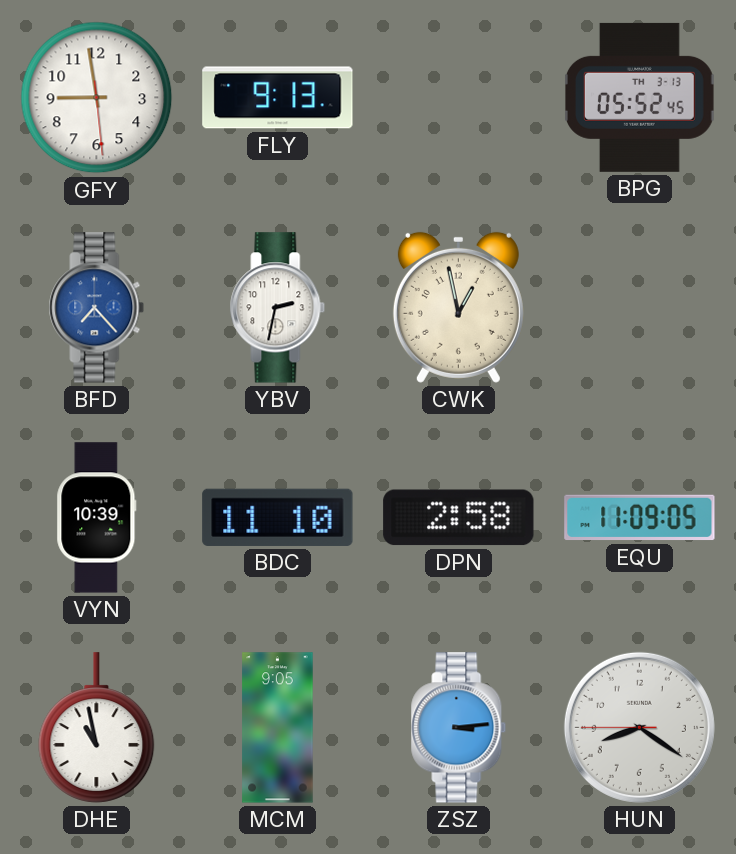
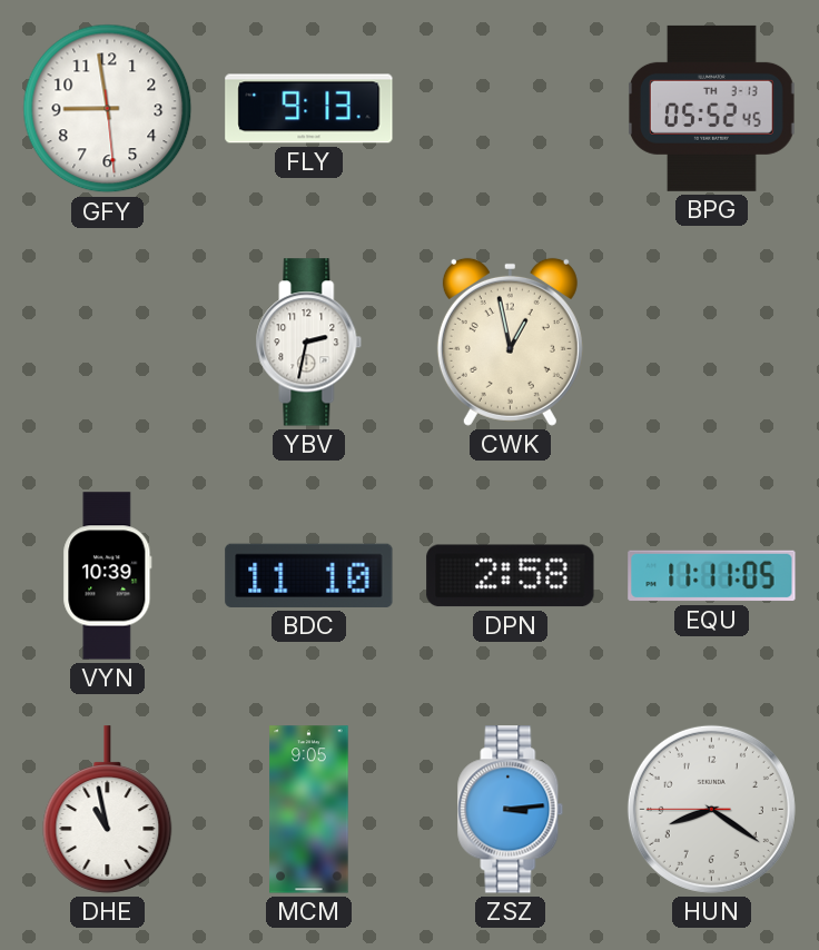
BFD: 7:23 -> none (97, 308)
EQU: 11:09 -> 11:11 (712, 576)
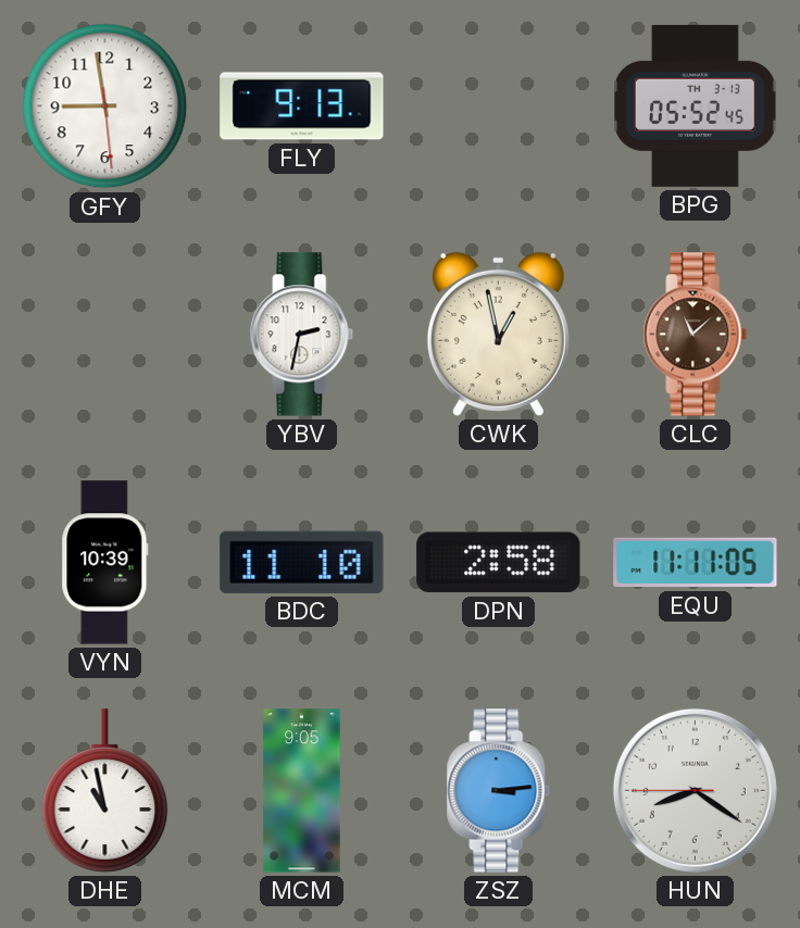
CLC: none -> 11:08 (696, 335)
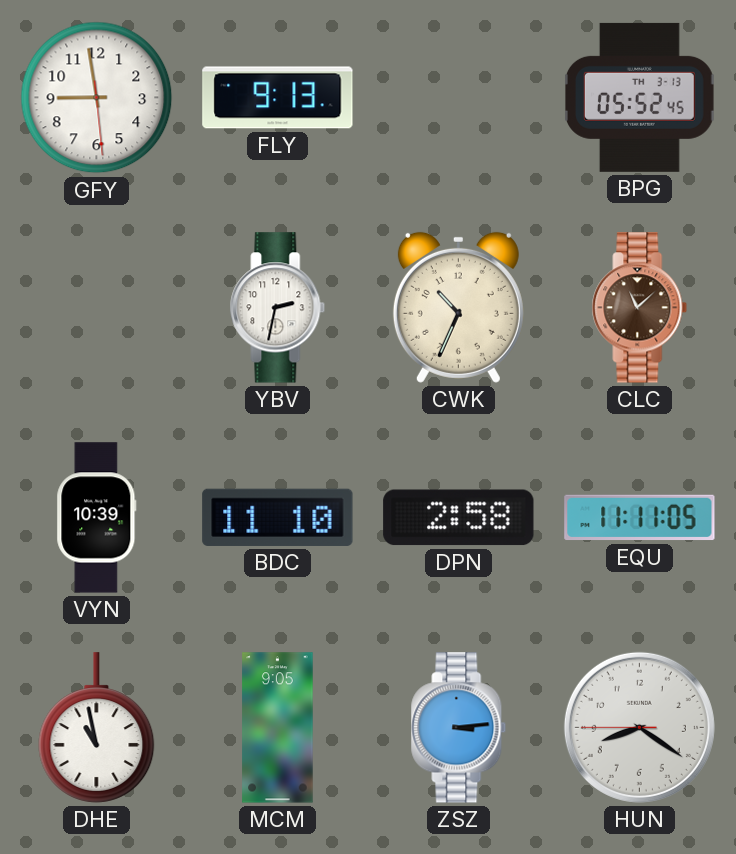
CWK: 12:58 -> 10:34 (458, 307)
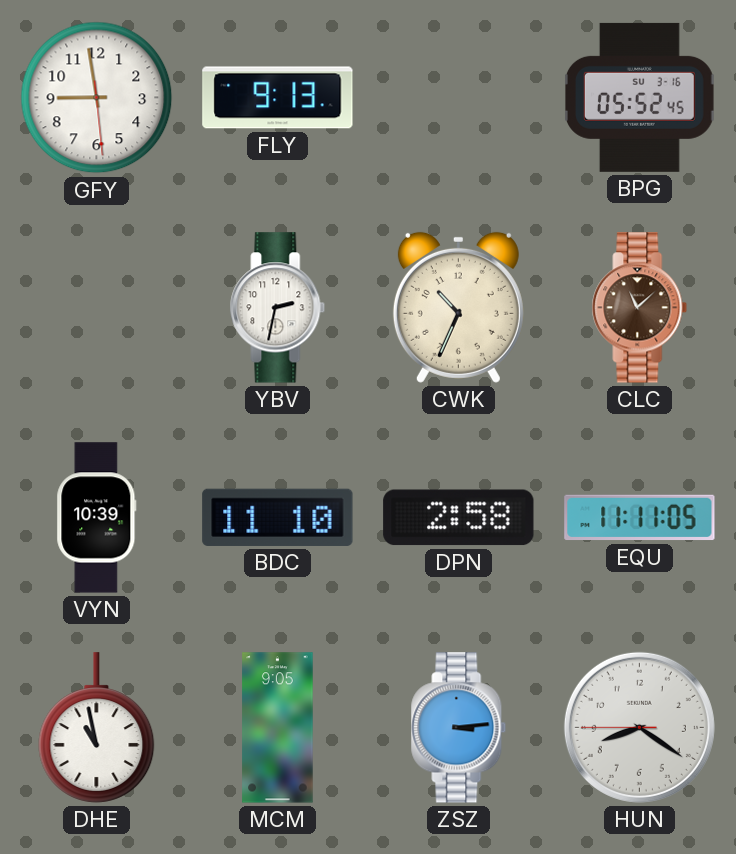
BPG date: TH 3-13 -> SU 3-16 (640, 97)
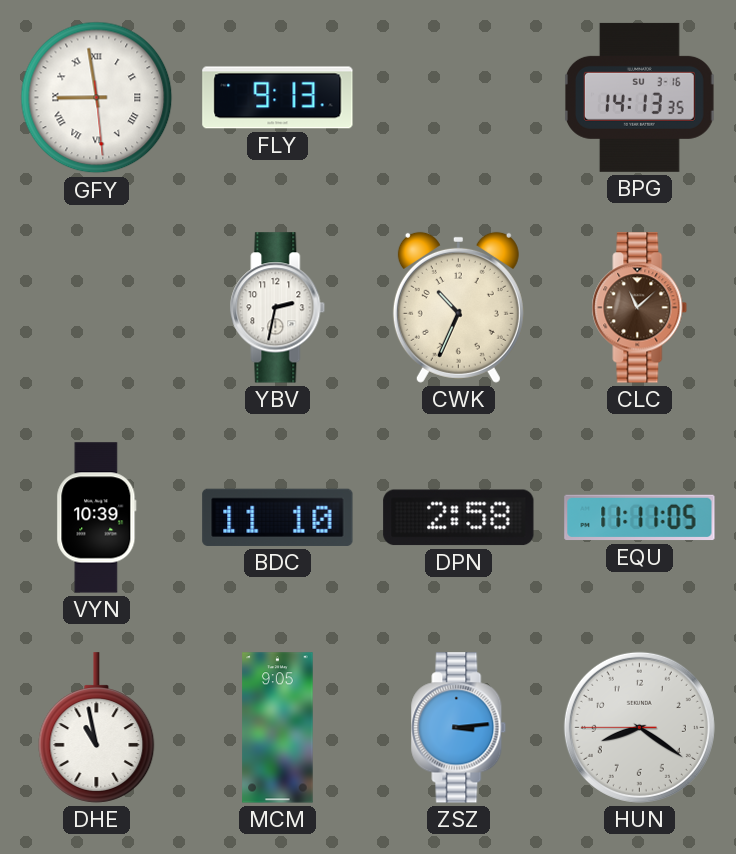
GFY numerals: Arabic -> Roman (97, 98)
BPG: 05:52 -> 14:13 (640, 97)
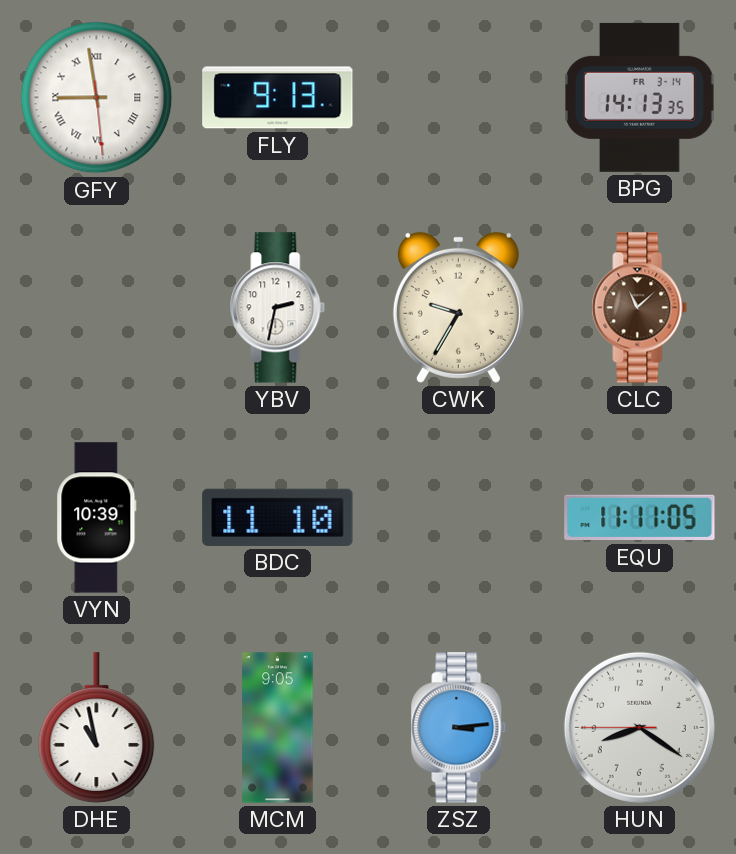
BPG date: SU 3-16 -> FR 3-14 (640, 97)
CWK: 10:34 -> 9:35 (458, 307)
DPN: 2:58 -> none (459, 518)
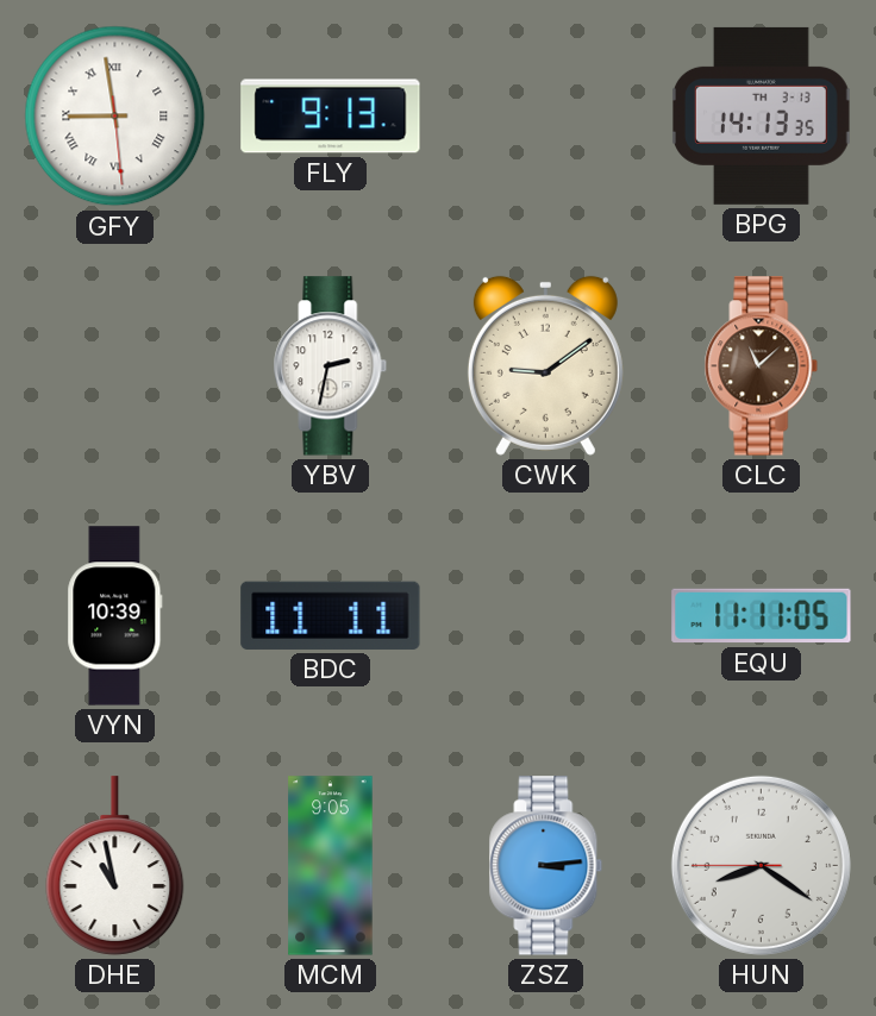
BPG date: FR 3-14 -> TH 3-13 (762, 115)
CWK: 9:35 -> 9:09 (545, 365)
BDC: 11:10 -> 11:11 (331, 615)
